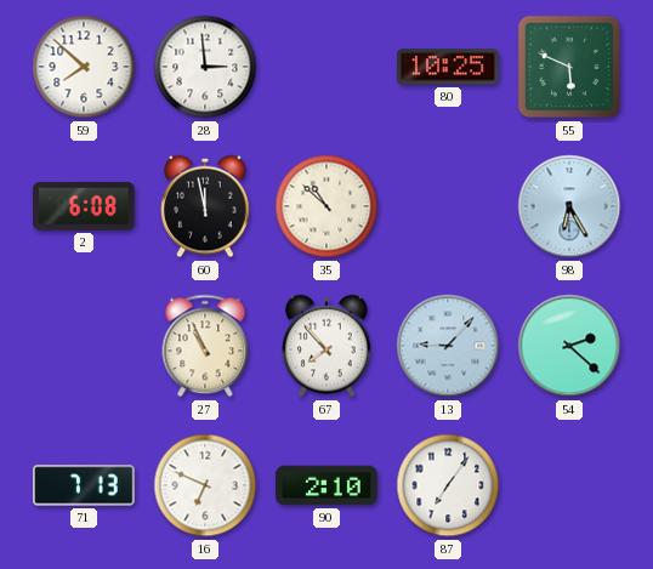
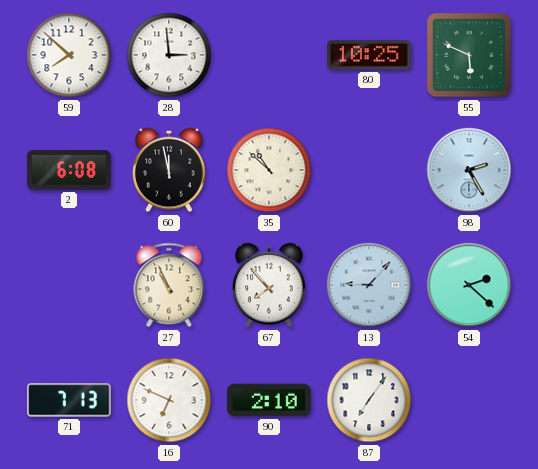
98: 6:25 -> 2:25 (469, 170)
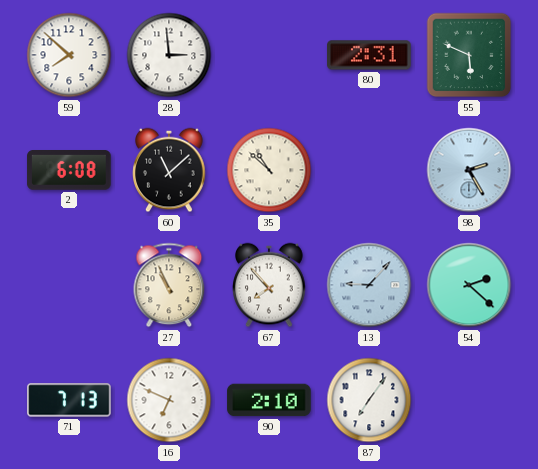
80: 10:25 -> 2:31 (369, 55)
60: 11:58 -> 11:08 (169, 170)
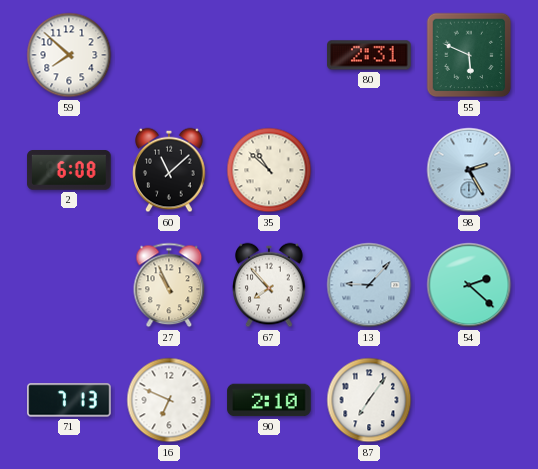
28: 2:59 -> none (169, 55)
